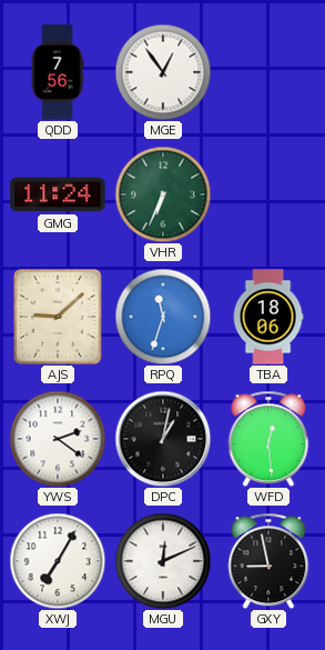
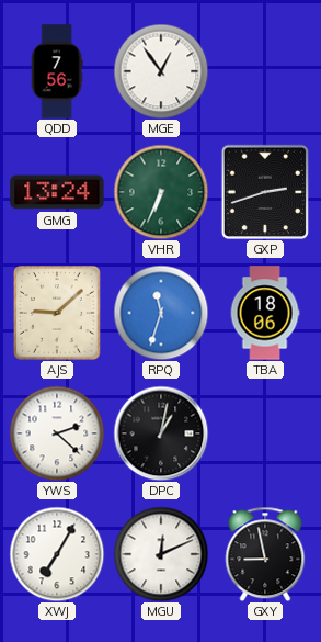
GMG: 11:24 -> 13:24 (57, 192)
GXP: none -> 2:42 (264, 192)
YWS: 2:21 -> 2:22 (57, 433)
WFD: 12:29 -> none (268, 439)
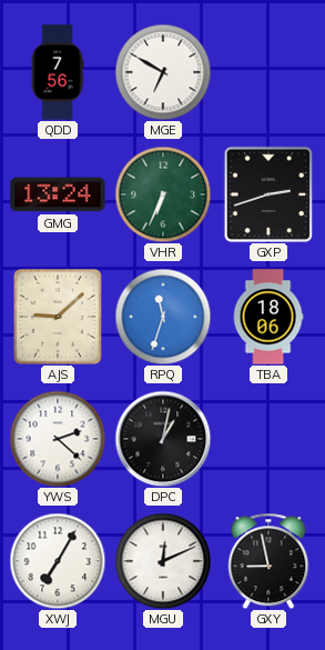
MGE: 12:54 -> 6:50 (163, 72)
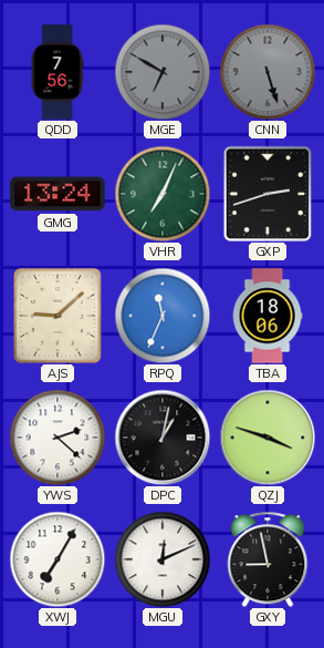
MGE dial: white -> grey (163, 72)
CNN: none -> 5:27 (268, 72)
VHR: 6:34 -> 7:04 (163, 194)
RPQ: 11:33 -> 11:34 (163, 316)
QZJ: none -> 3:48 (268, 438)
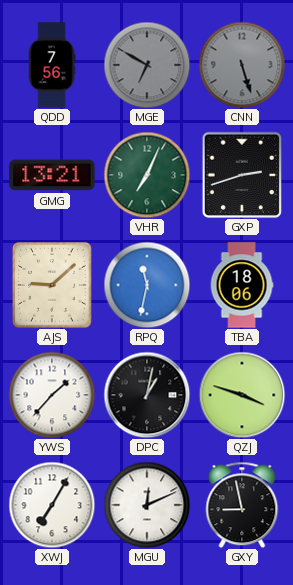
GMG: 13:24 -> 13:21 (52, 175)
RPQ: 11:34 -> 11:32 (147, 285)
YWS: 2:22 -> 1:37 (52, 395)
